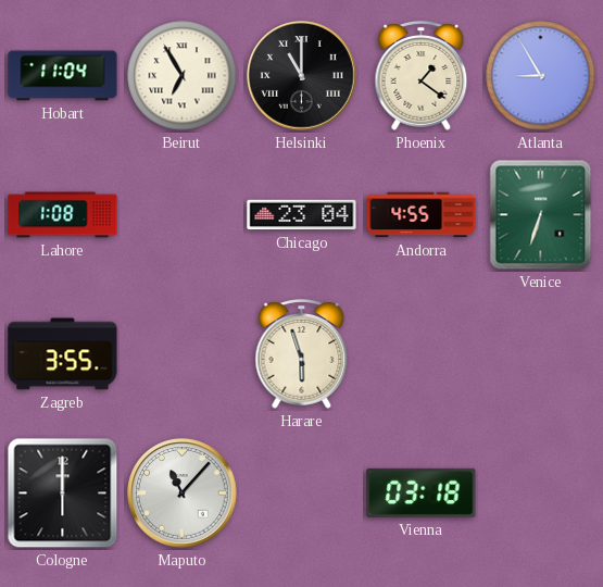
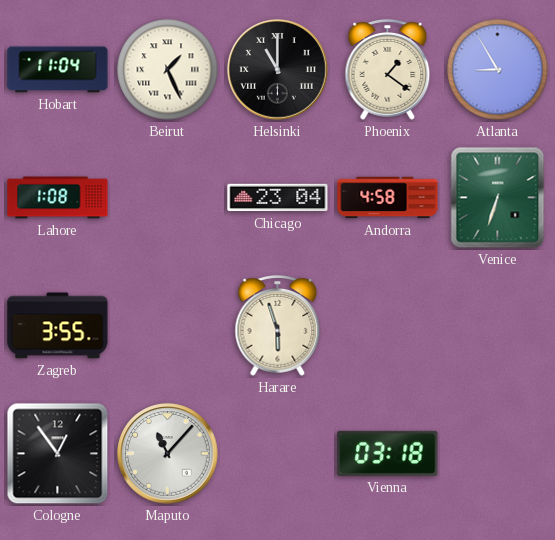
Beirut: 6:55 -> 1:26 (168, 70)
Andorra: 4:55 -> 4:58 (388, 198)
Cologne: 6:00 -> 12:54 (58, 454)
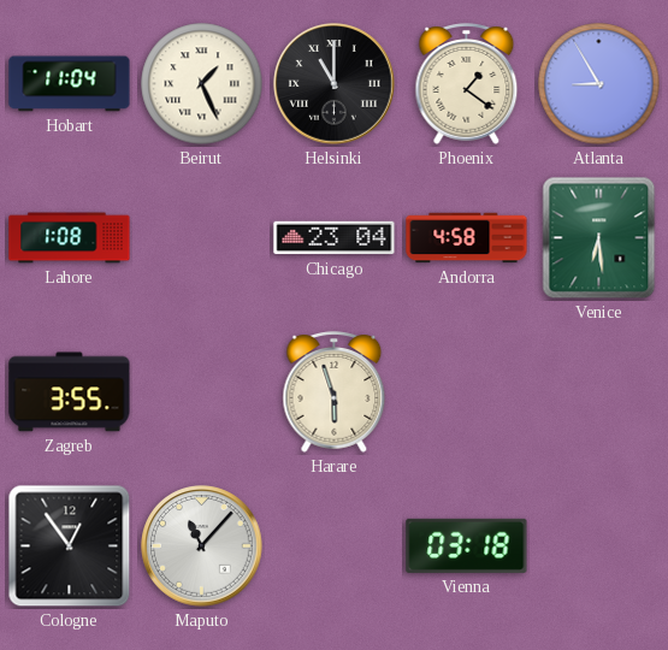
Venice: 6:33 -> 6:29 (599, 238)
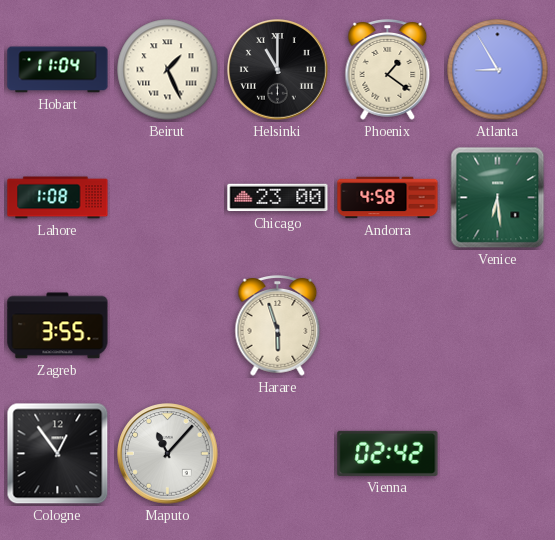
Chicago: 23:04 -> 23:00 (278, 198)
Vienna: 03:18 -> 02:42 (388, 453)
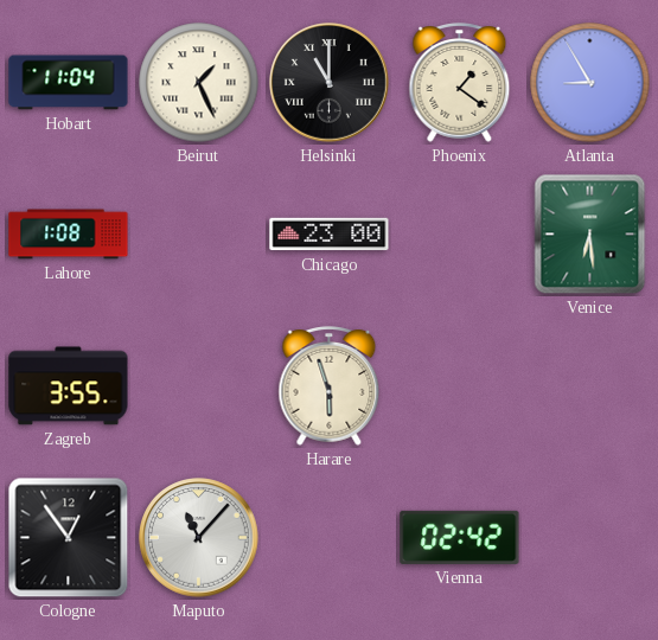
Andorra: 4:58 -> none (388, 198)
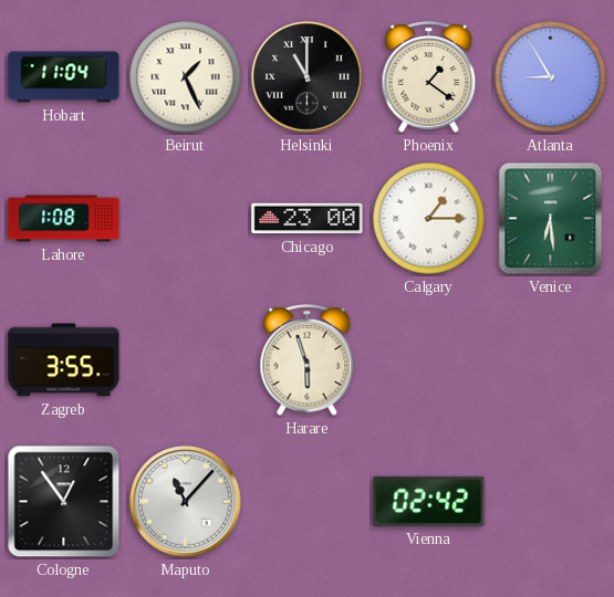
Calgary: none -> 1:15 (429, 219)
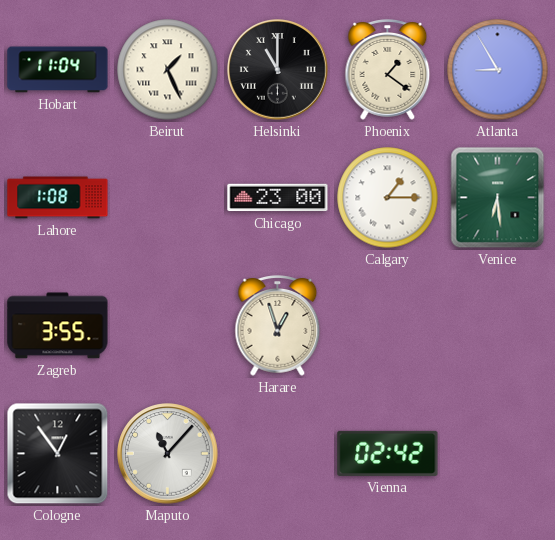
Harare: 5:57 -> 12:57 (278, 326)
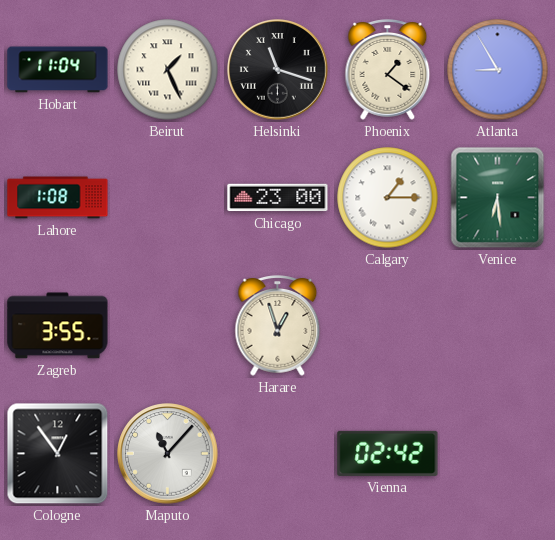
Helsinki: 11:00 -> 11:18 (278, 70)
